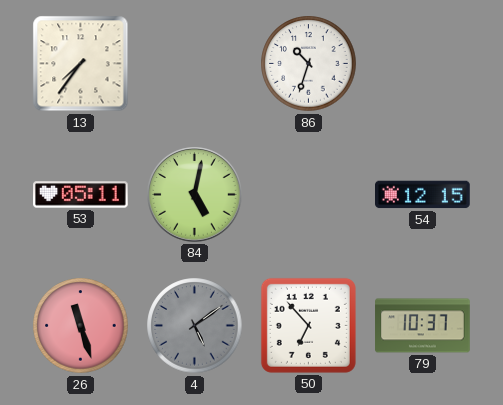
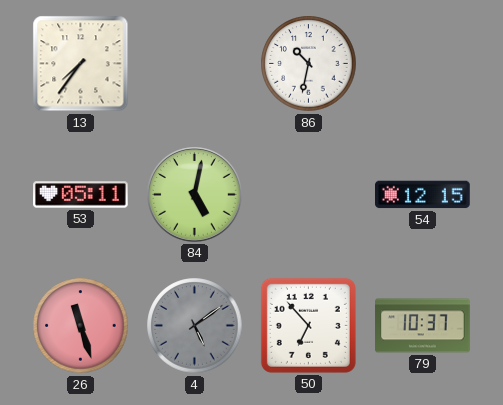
86: 10:33 -> 10:32 (309, 64)
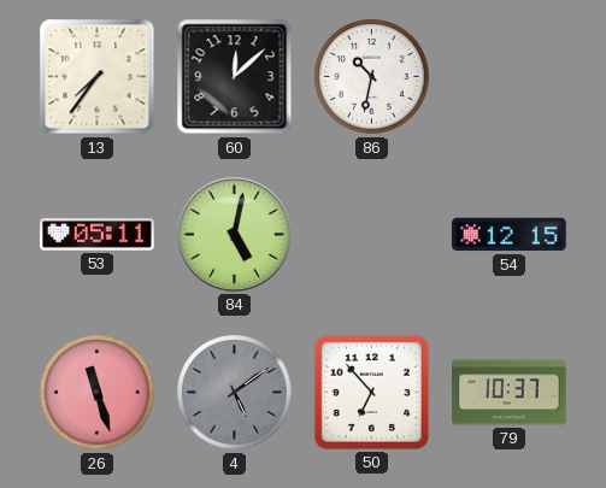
60: none -> 12:08 (235, 77)
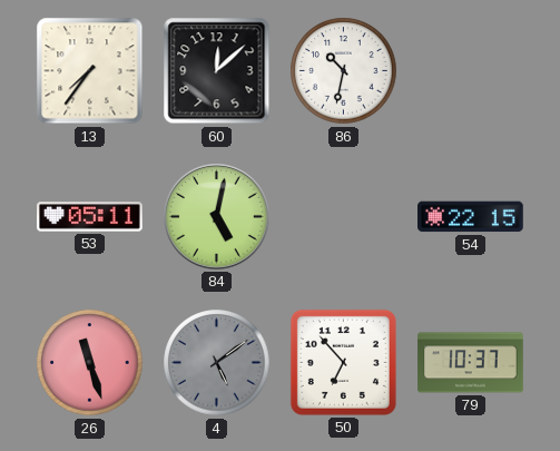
54: 12:15 -> 22:15 (471, 217)
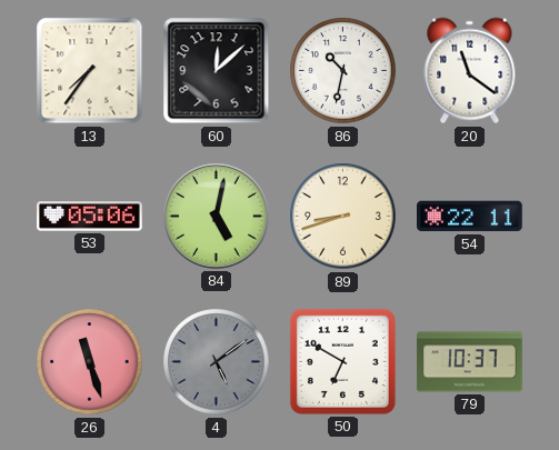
20: none -> 11:21 (470, 71)
53: 05:11 -> 05:06 (90, 217)
89: none -> 8:42 (343, 217)
54: 22:15 -> 22:11 (470, 217)
50: 6:53 -> 6:50 (342, 361)
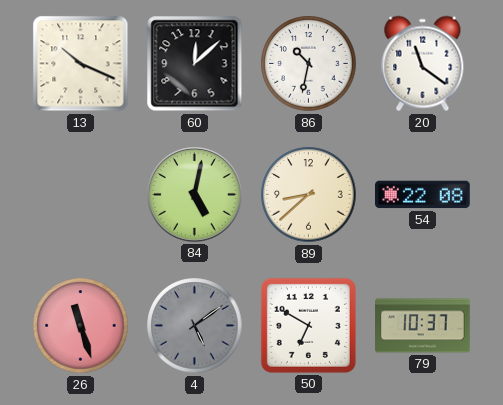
13: 7:36 -> 10:19 (81, 64)
53: 05:06 -> none (90, 217)
89: 8:42 -> 8:38 (309, 195)
54: 22:11 -> 22:08 (423, 195)
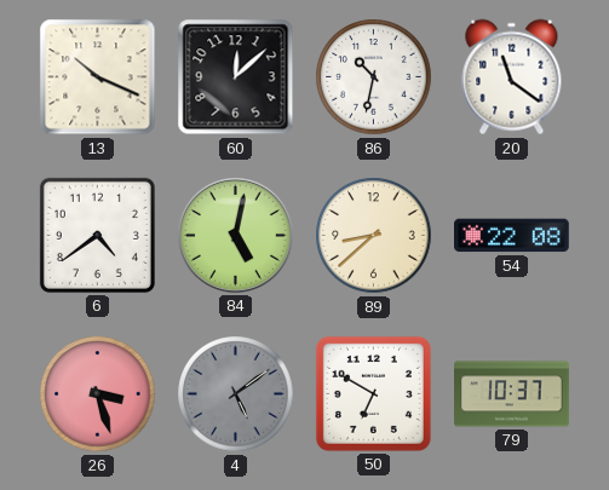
6: none -> 4:39 (97, 235)
26: 11:27 -> 3:27 (98, 394)
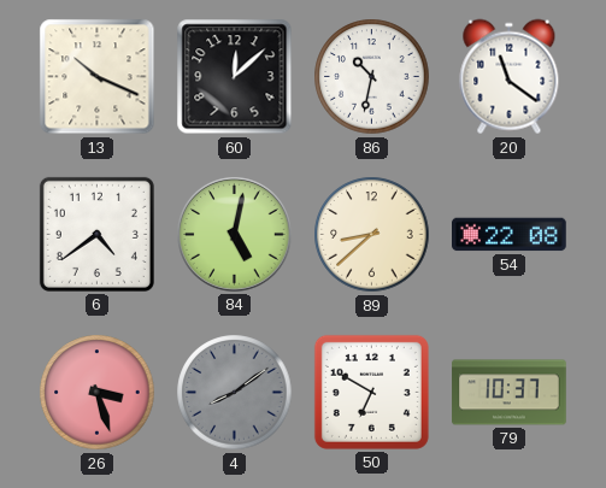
4: 5:09 -> 8:09 (235, 393)
